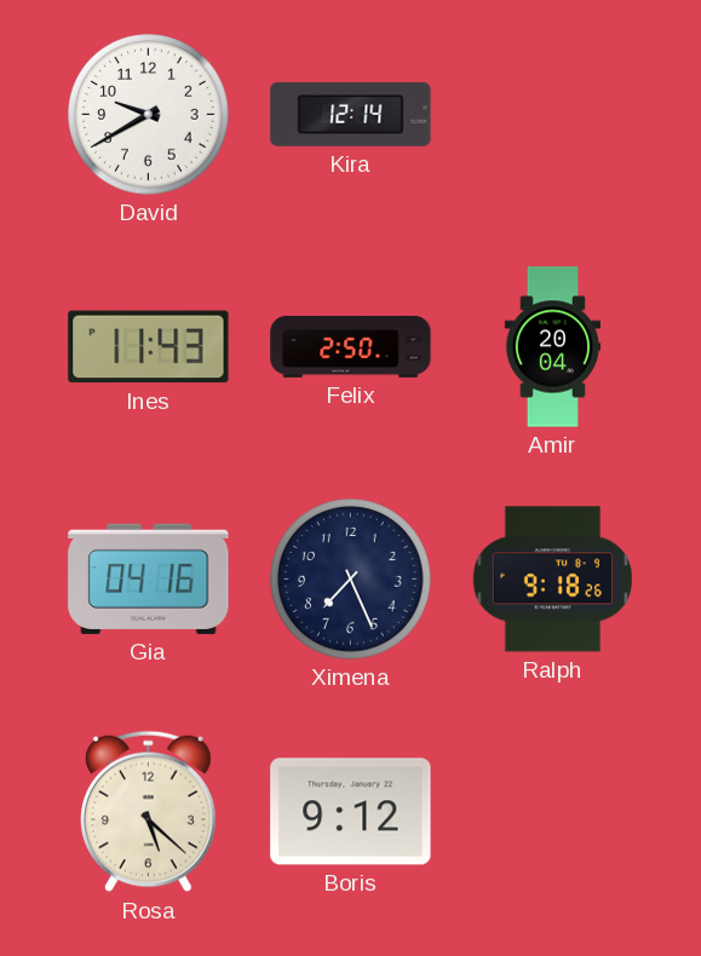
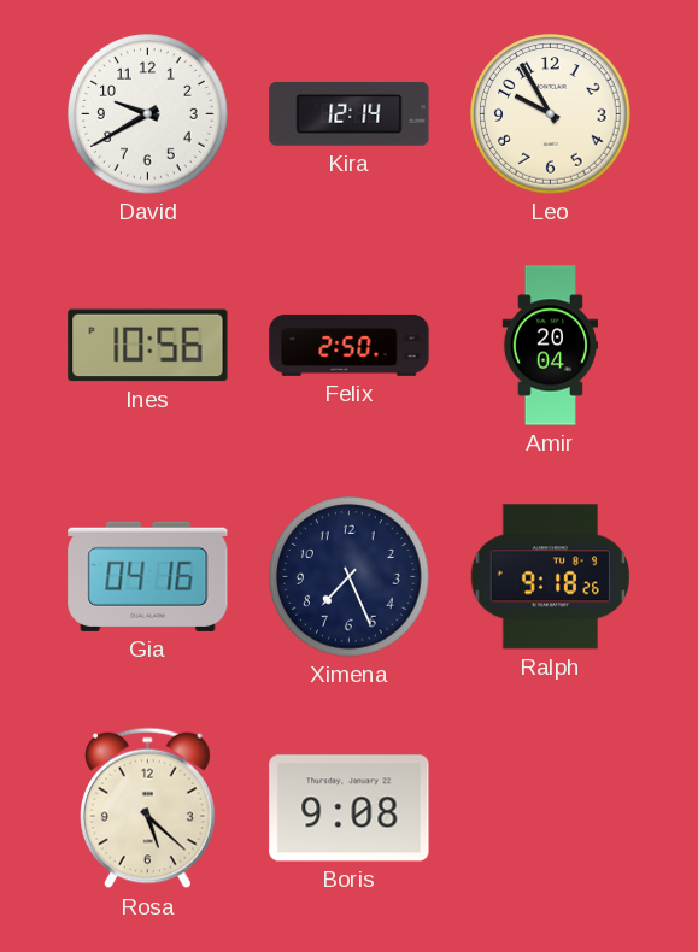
Leo: none -> 9:55 (551, 114)
Ines: 11:43 -> 10:56 (148, 346)
Boris: 9:12 -> 9:08 (350, 809)
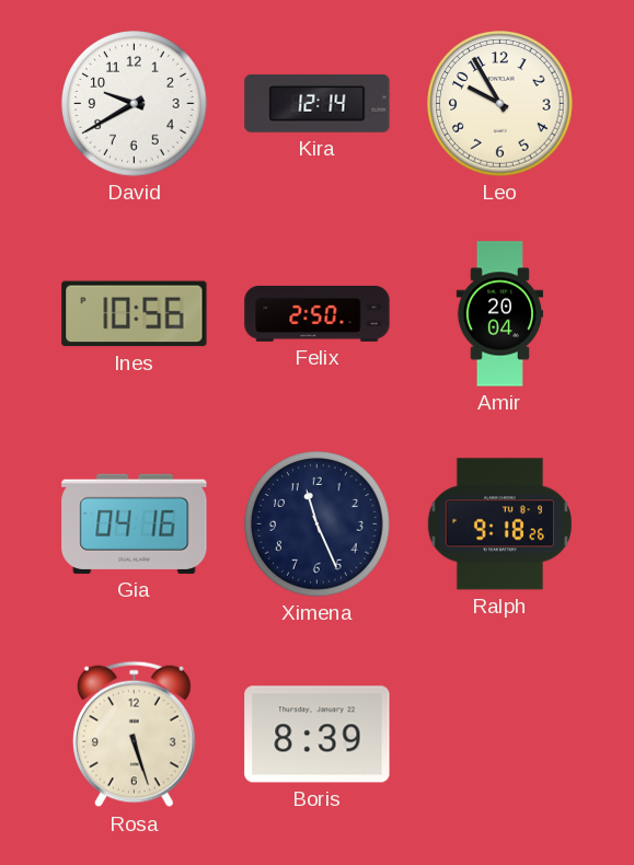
Ximena: 7:26 -> 11:26 (318, 524)
Rosa: 5:22 -> 5:27 (134, 735)
Boris: 9:08 -> 8:39 (318, 735)
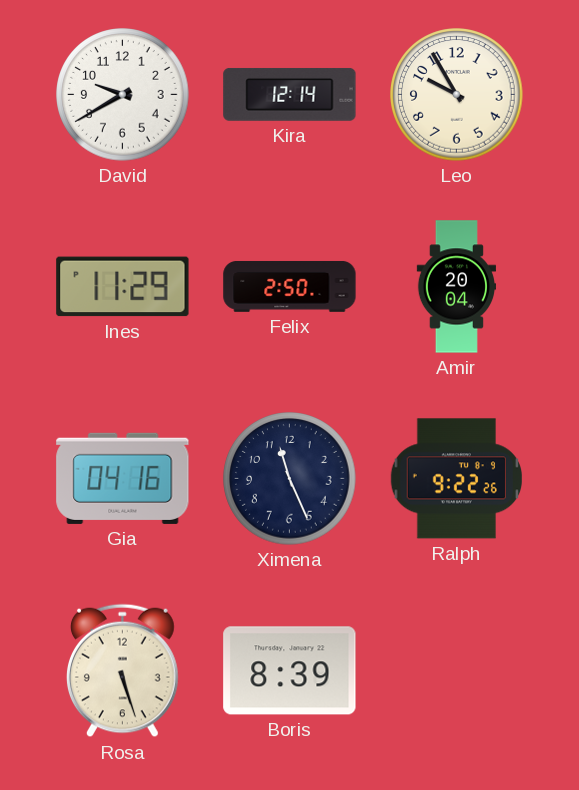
Ines: 10:56 -> 11:29 (123, 287)
Ralph: 9:18 -> 9:22 (456, 479)
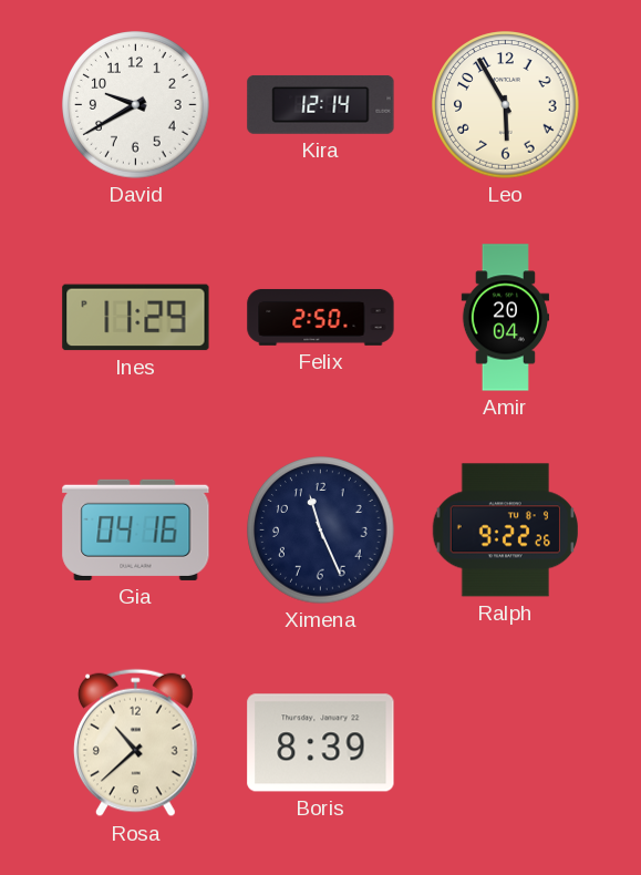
Leo: 9:55 -> 5:55 (506, 105)
Rosa: 5:27 -> 10:38 (135, 743)
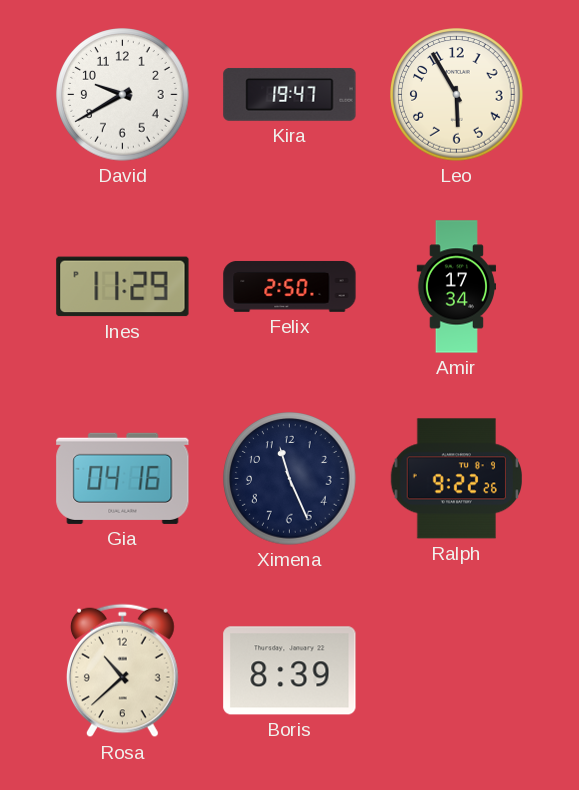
Kira: 12:14 -> 19:47 (290, 94)
Amir: 20:04 -> 17:34 (456, 287)
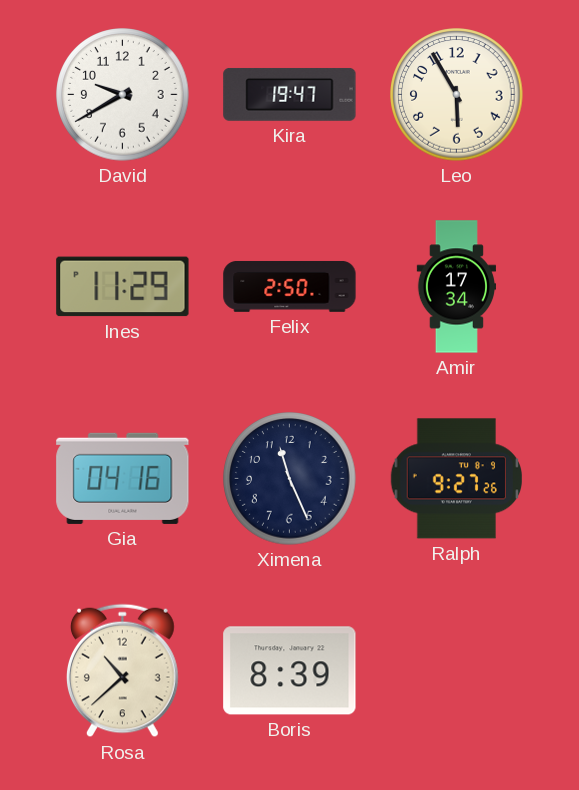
Ralph: 9:22 -> 9:27 (456, 479)
